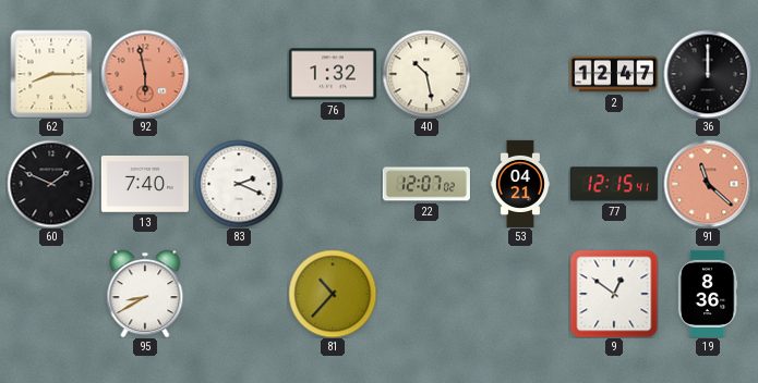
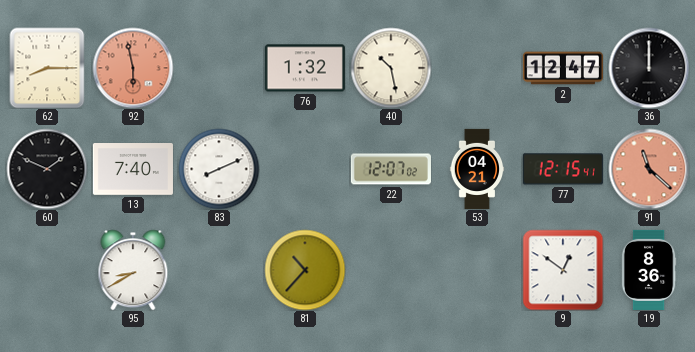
83: 2:19 -> 8:11 (219, 169)
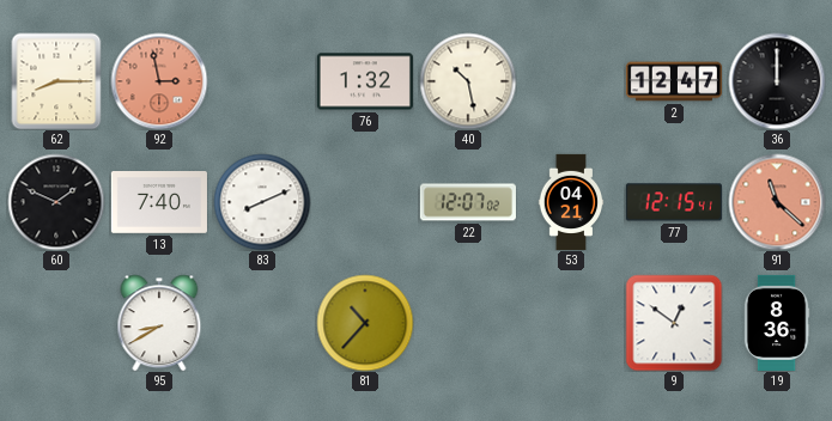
92: 5:58 -> 2:58 (159, 81)
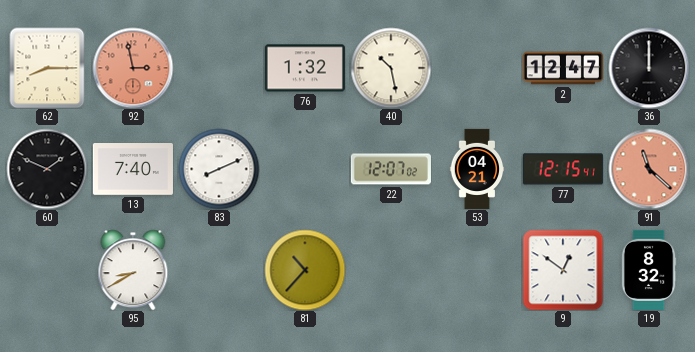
19: 8:36 -> 8:32 (649, 270)
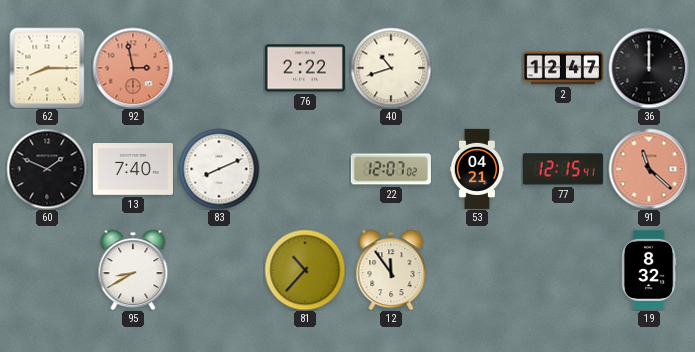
76: 1:32 -> 2:22 (305, 68)
40: 10:28 -> 10:42 (391, 68)
12: none -> 11:54 (391, 270)
9: 12:51 -> none (563, 270)
